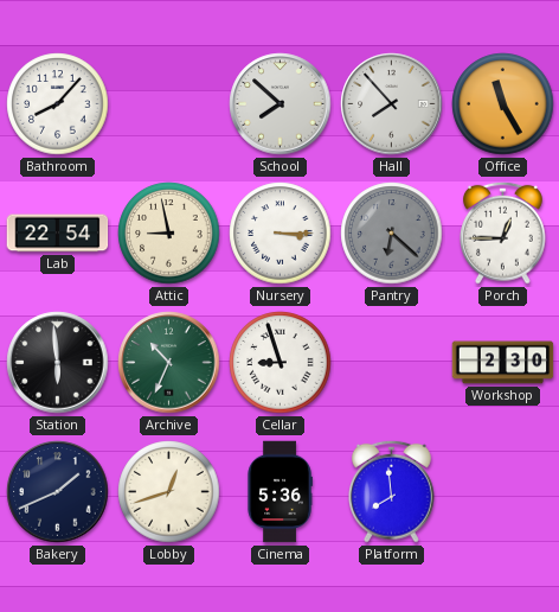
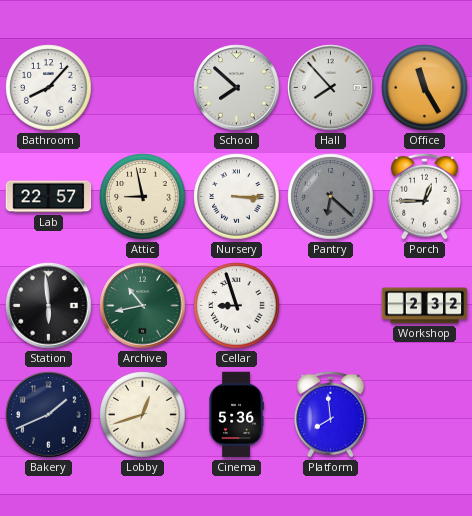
Lab: 22:54 -> 22:57 (49, 197)
Archive: 10:34 -> 10:43 (143, 306)
Workshop: 2:30 -> 2:32 (425, 306)
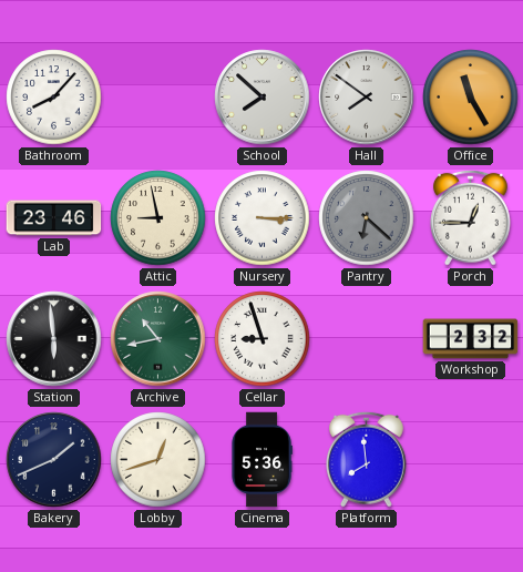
Hall: 7:53 -> 7:51 (367, 98)
Lab: 22:57 -> 23:46 (54, 218)
